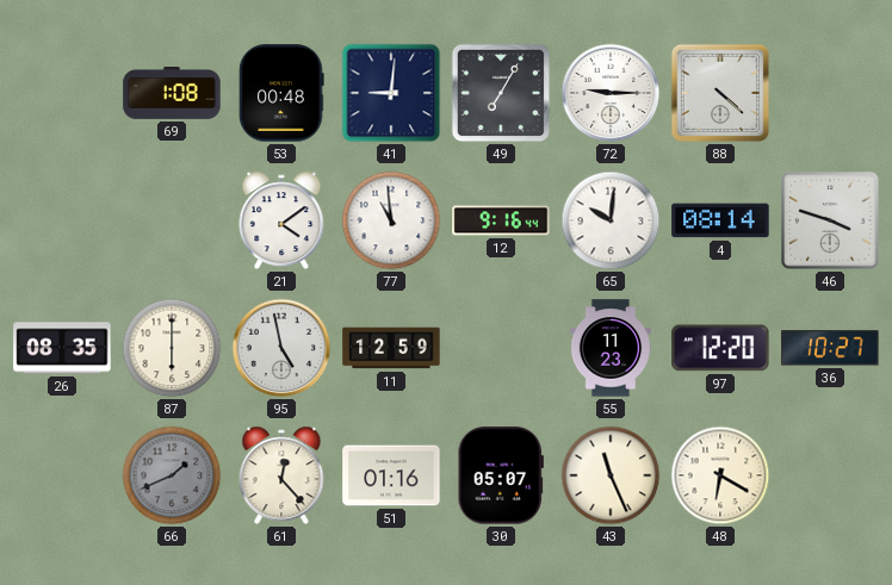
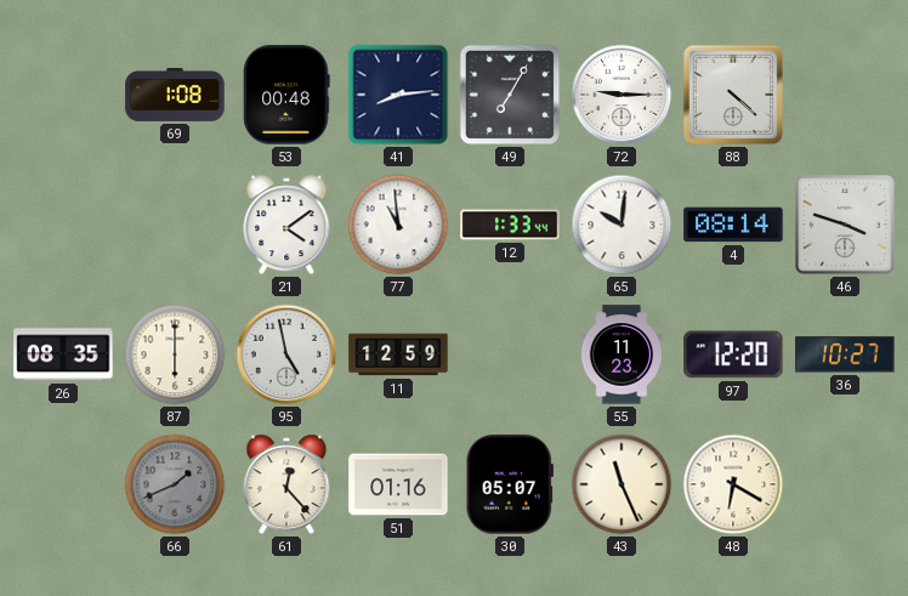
41: 9:01 -> 8:14 (398, 95)
12: 9:16 -> 1:33 (510, 225)
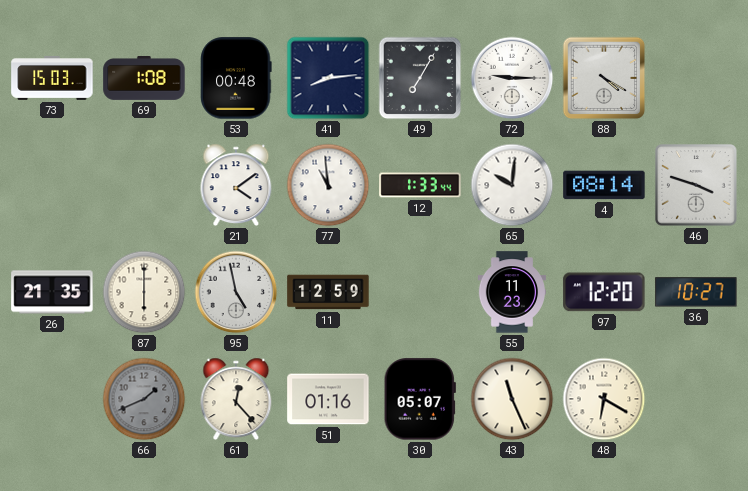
73: none -> 15:03 (52, 78)
88: 4:22 -> 4:20 (604, 78)
26: 08:35 -> 21:35 (52, 292)
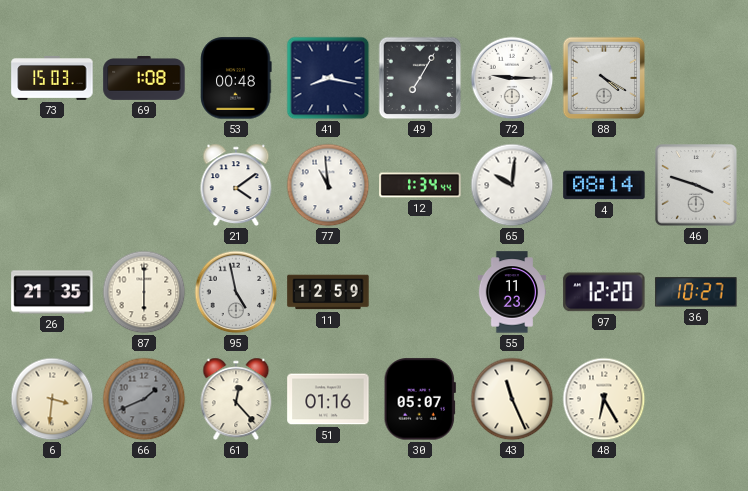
41: 8:14 -> 8:17 (328, 78)
12: 1:33 -> 1:34 (420, 185)
6: none -> 3:31 (52, 399)
48: 6:20 -> 6:25 (604, 399)
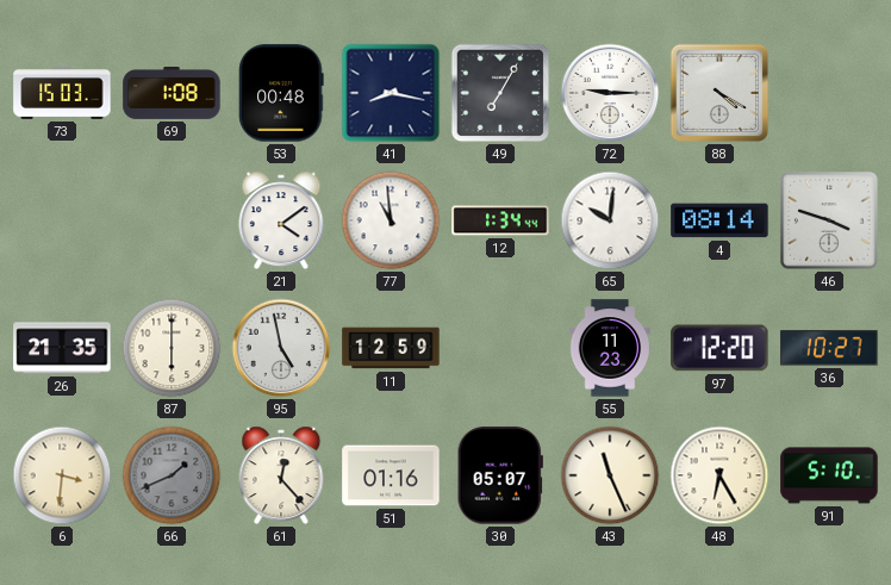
91: none -> 5:10 (829, 475)
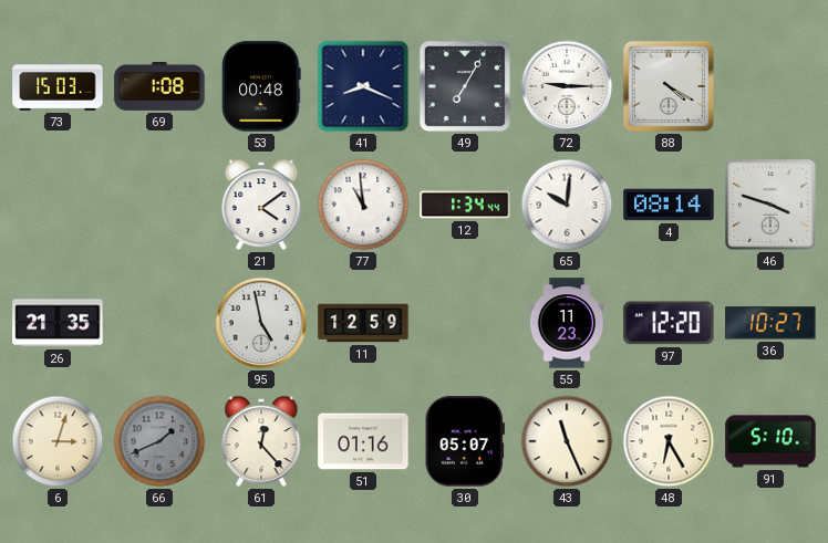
41: 8:17 -> 8:19 (363, 86)
87: 6:00 -> none (172, 348)
6: 3:31 -> 3:03 (58, 441)
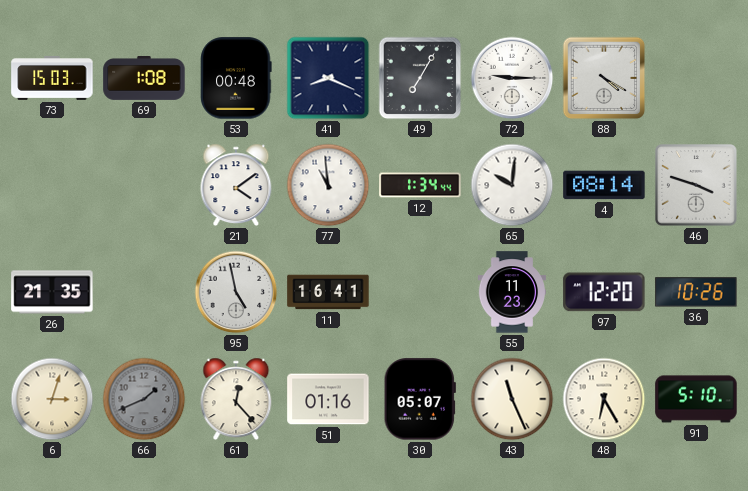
11: 12:59 -> 16:41 (328, 292)
36: 10:27 -> 10:26 (696, 292)
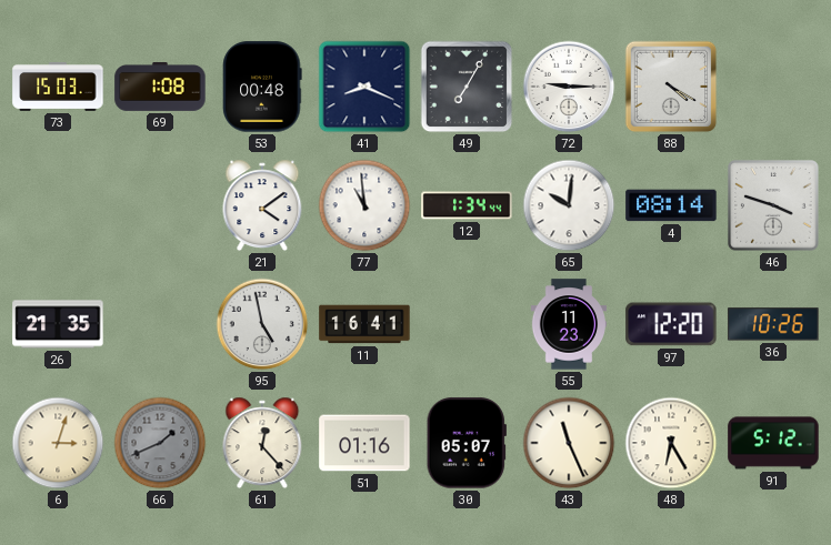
91: 5:10 -> 5:12 (773, 443)
